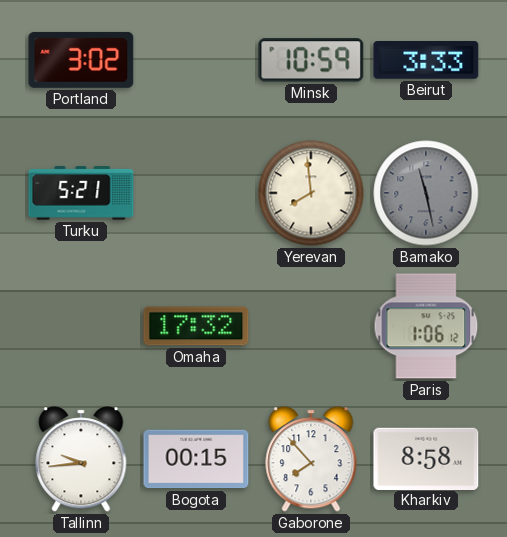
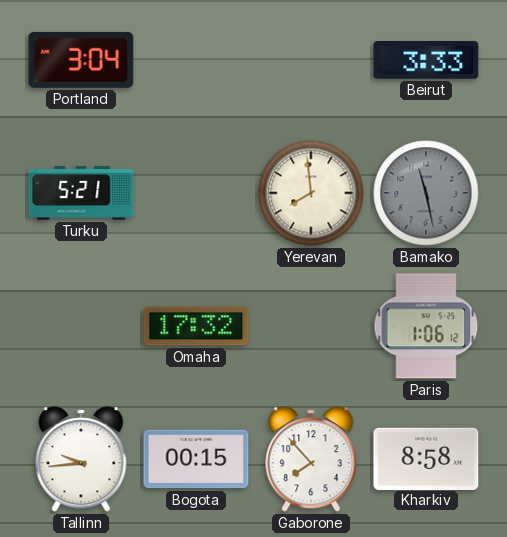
Portland: 3:02 -> 3:04 (81, 60)
Minsk: 10:59 -> none (311, 60)
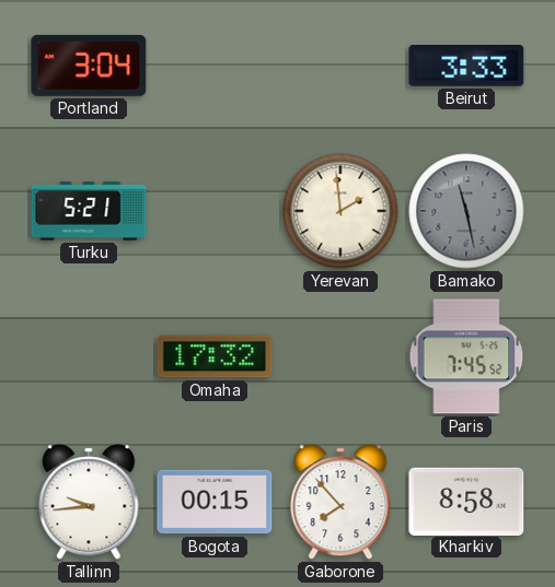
Yerevan: 7:59 -> 1:59 (340, 211)
Paris: 1:06 -> 7:45 (466, 356)
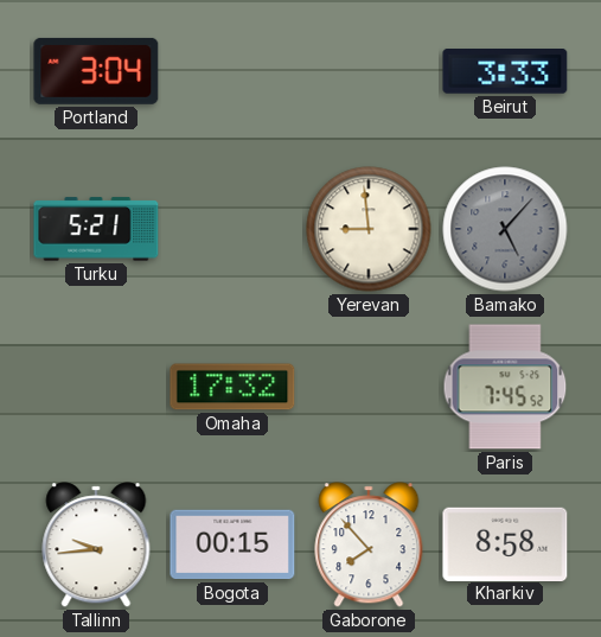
Yerevan: 1:59 -> 8:59 (369, 229)
Bamako: 11:28 -> 5:07 (505, 229)
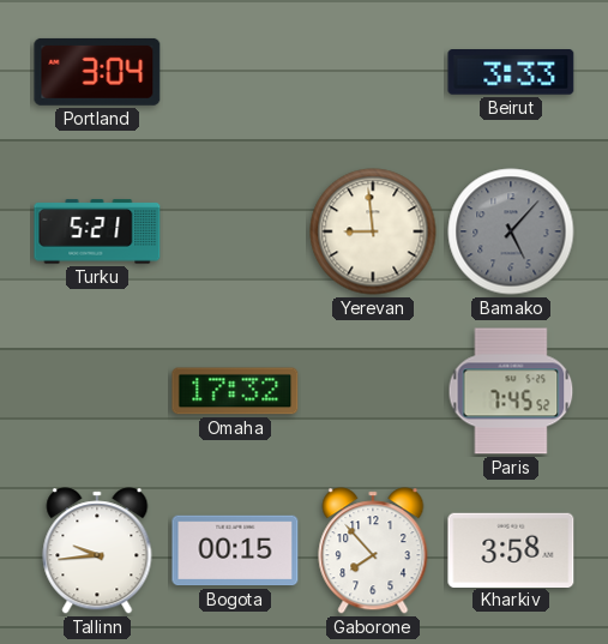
Kharkiv: 8:58 -> 3:58 (511, 549)
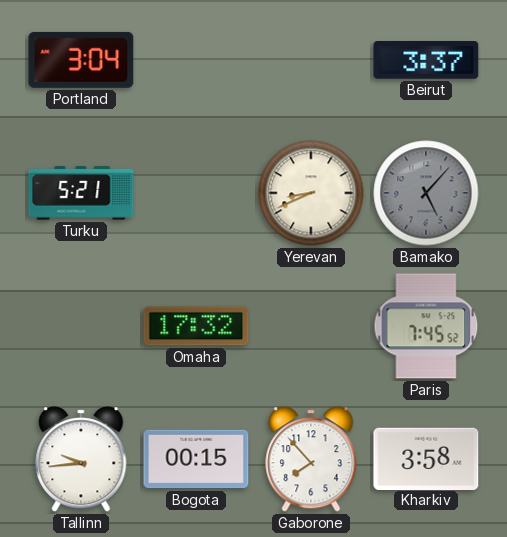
Beirut: 3:33 -> 3:37 (426, 60)
Yerevan: 8:59 -> 8:41 (311, 193)
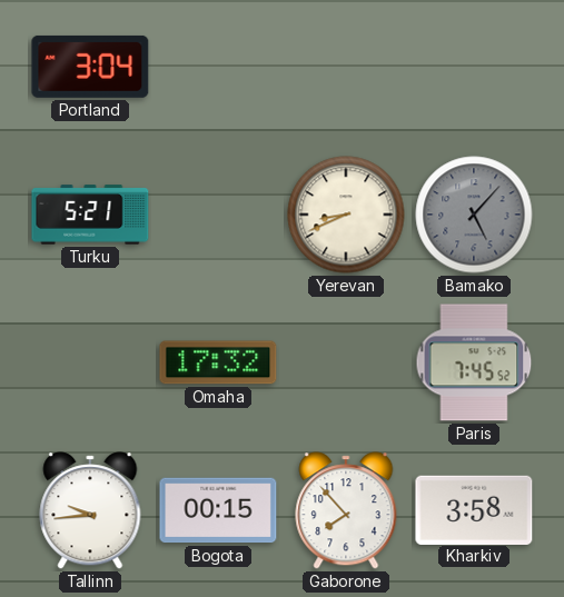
Beirut: 3:37 -> none (426, 60)
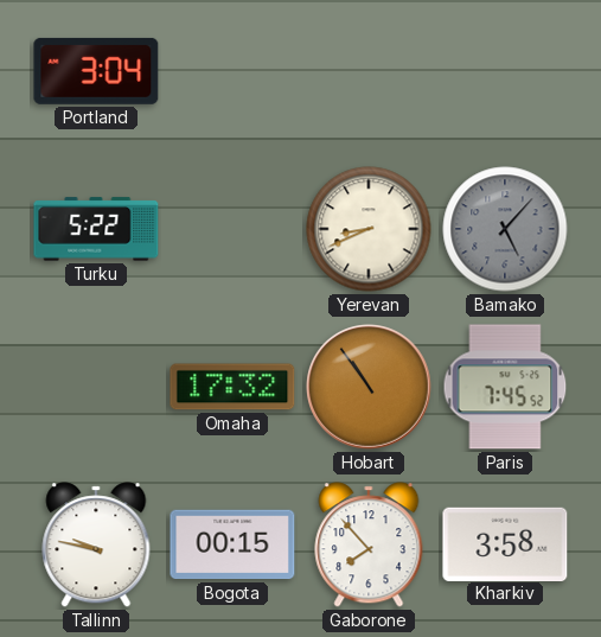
Turku: 5:21 -> 5:22 (96, 229)
Hobart: none -> 10:54 (369, 387)
Tallinn: 9:44 -> 9:47 (96, 544)
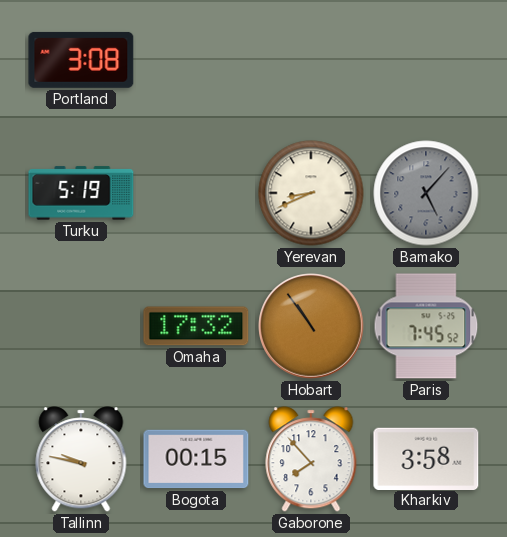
Portland: 3:04 -> 3:08 (81, 60)
Turku: 5:22 -> 5:19 (81, 193)
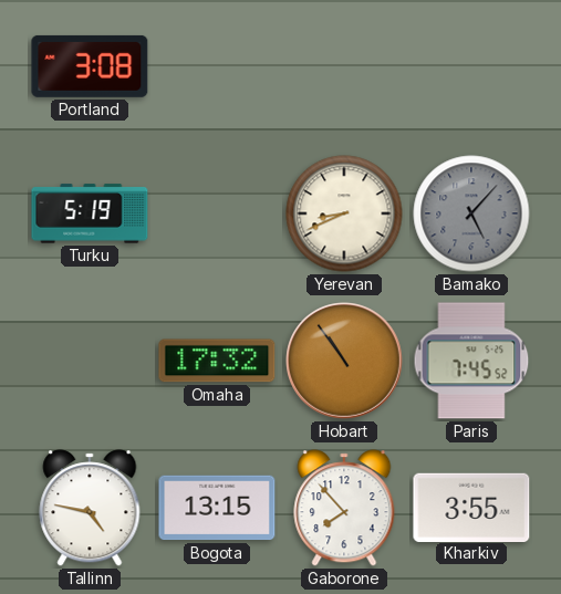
Tallinn: 9:47 -> 4:47 (90, 508)
Bogota: 00:15 -> 13:15 (217, 508)
Kharkiv: 3:58 -> 3:55 (471, 507)
